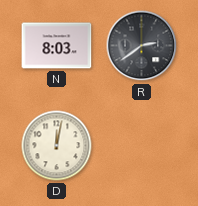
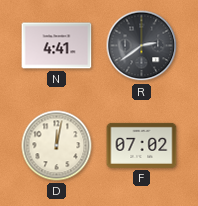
N: 8:03 -> 4:41 (57, 46)
F: none -> 07:02 (142, 145)
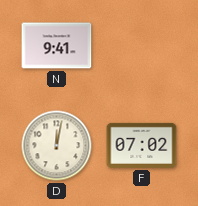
N: 4:41 -> 9:41 (57, 46)
R: 2:39 -> none (142, 46)
